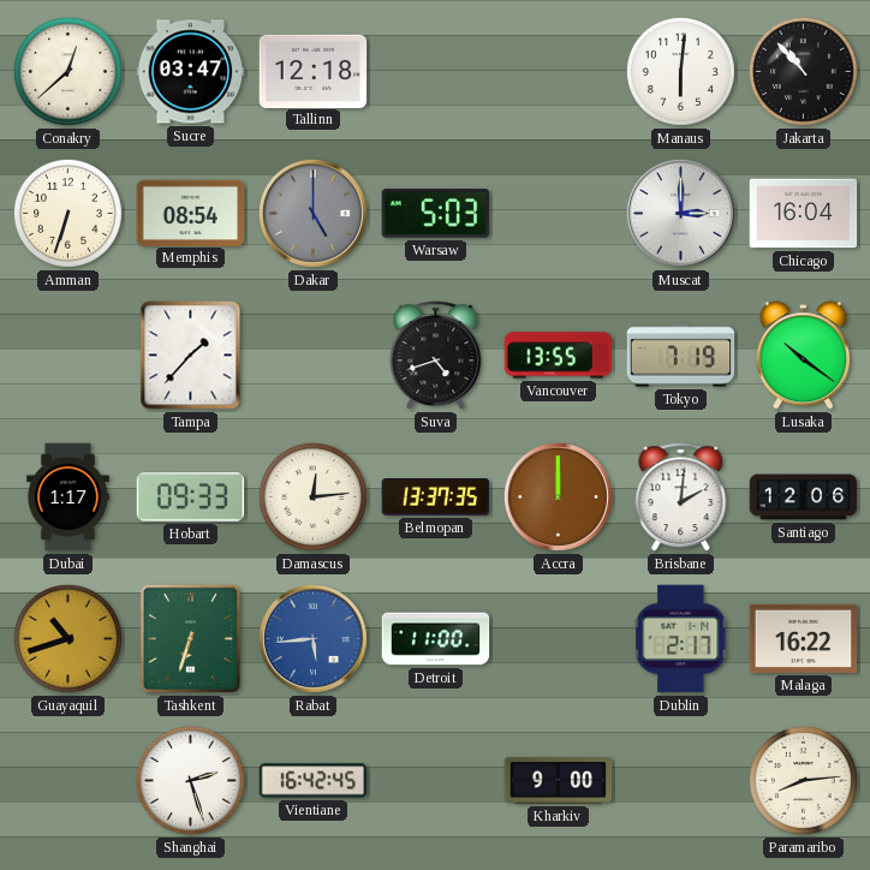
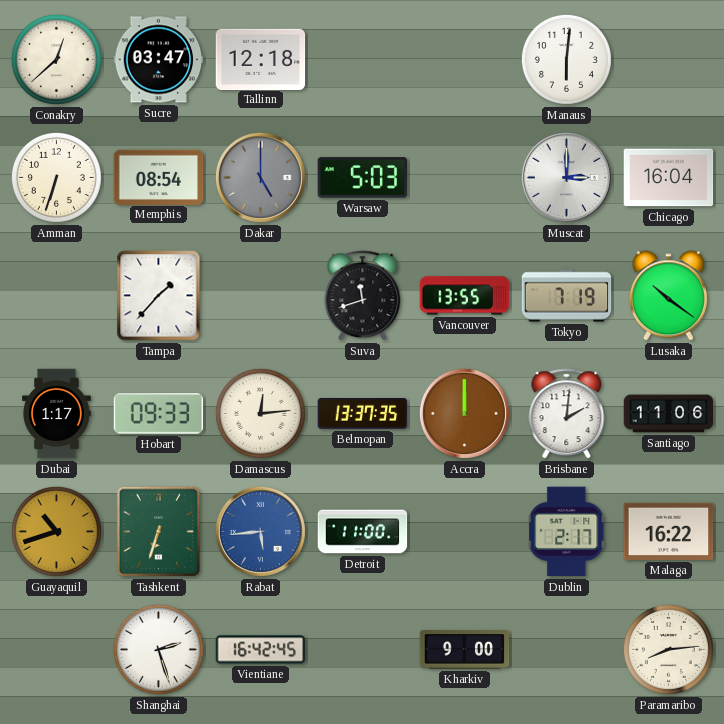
Jakarta: 10:53 -> none (803, 71)
Suva: 4:42 -> 11:42 (363, 296)
Santiago: 12:06 -> 11:06 (669, 414)
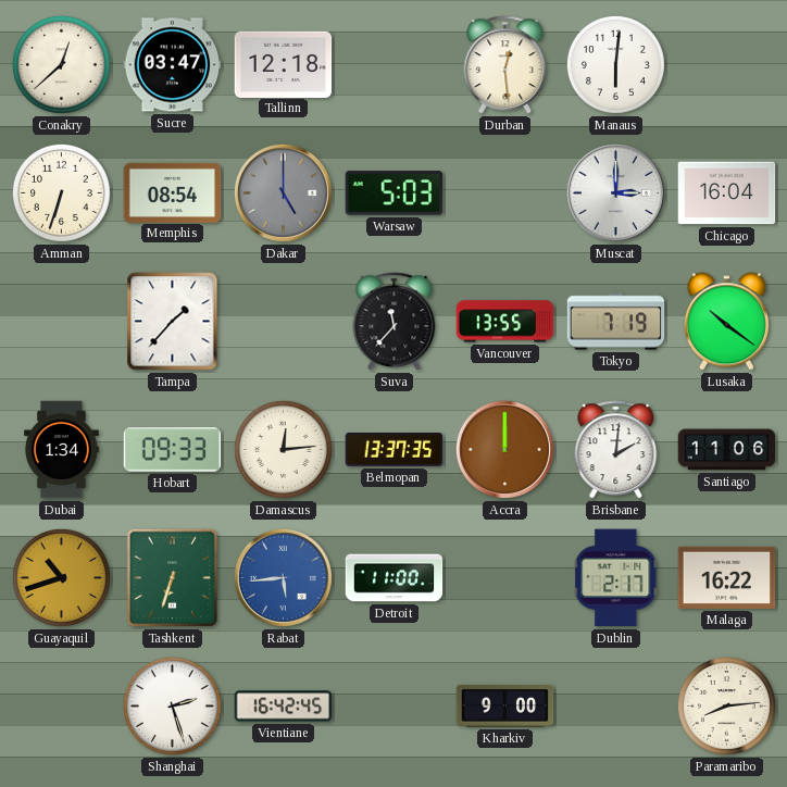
Durban: none -> 12:29 (505, 65)
Suva: 11:42 -> 11:37 (395, 322)
Dubai: 1:17 -> 1:34 (62, 450)
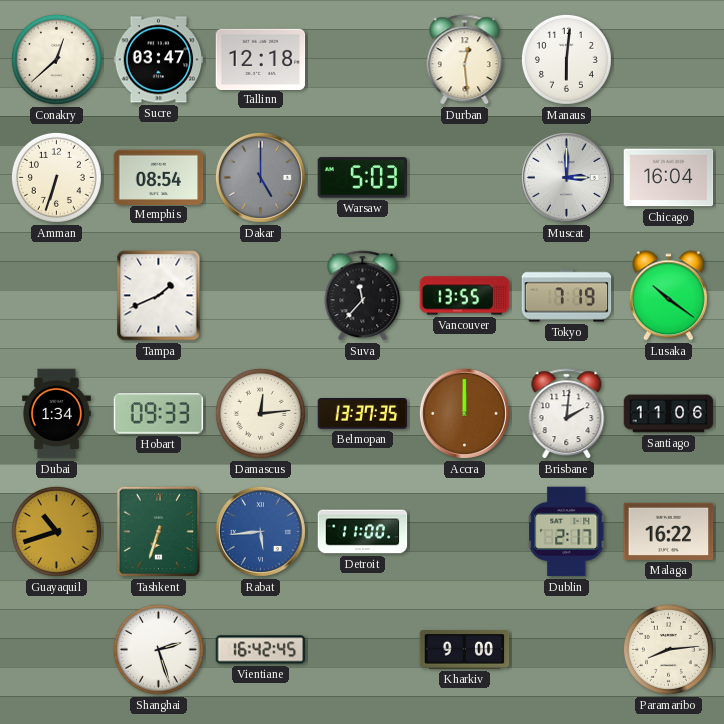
Tampa: 1:37 -> 1:41 (159, 296)
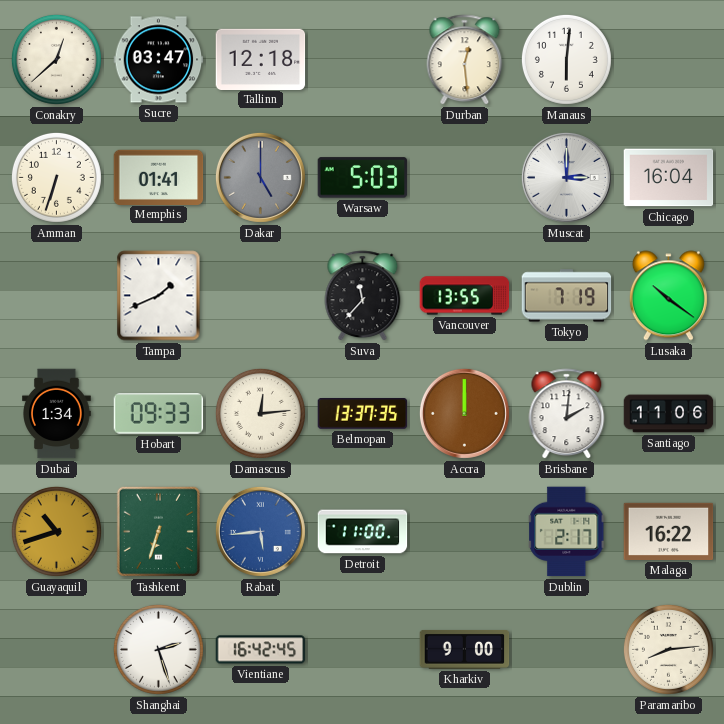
Memphis: 08:54 -> 01:41 (159, 177)
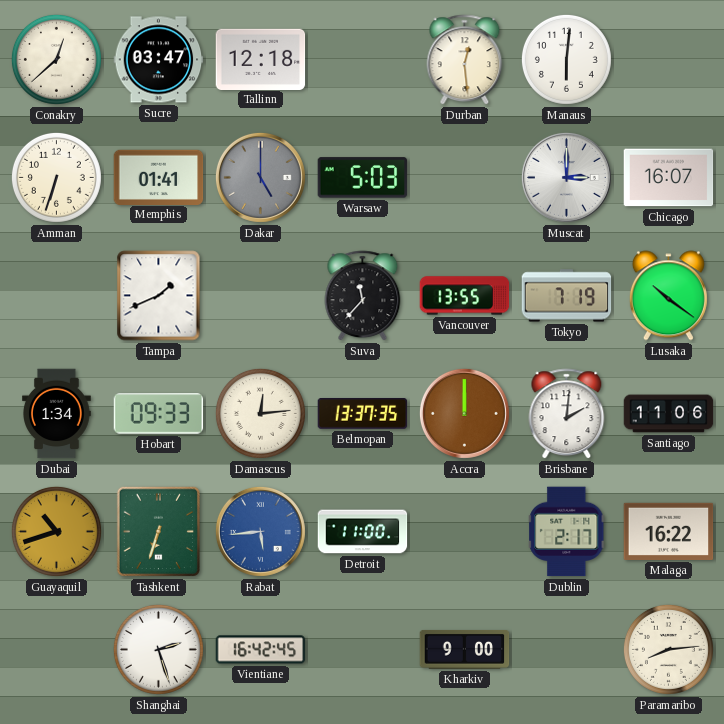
Chicago: 16:04 -> 16:07 (669, 178)
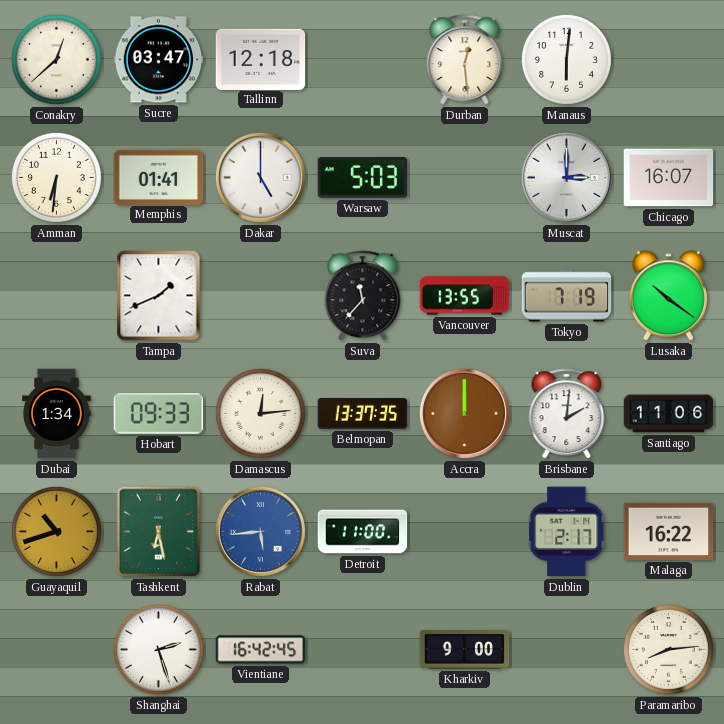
Amman: 6:33 -> 6:31 (56, 177)
Dakar dial: grey -> white (260, 177)
Tashkent: 6:33 -> 6:28 (158, 531)
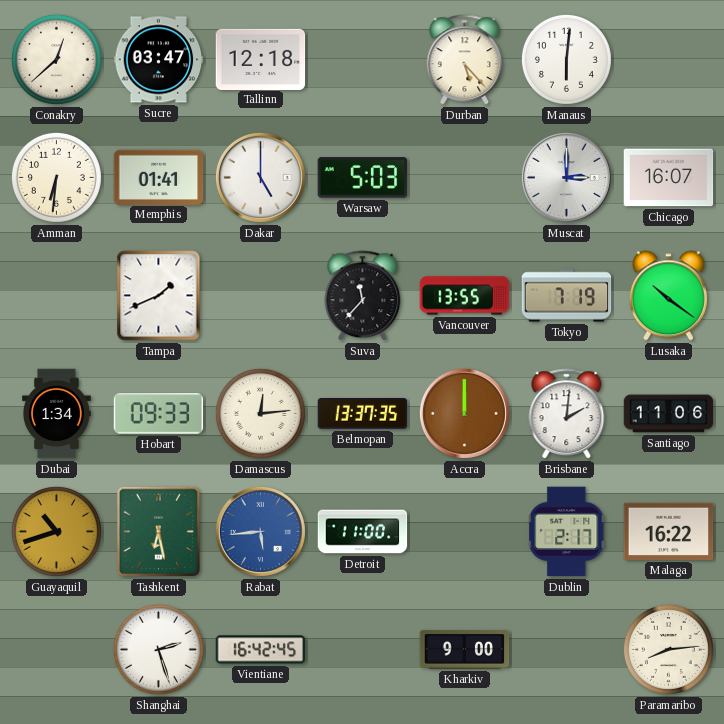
Durban: 12:29 -> 5:23 (465, 60)
